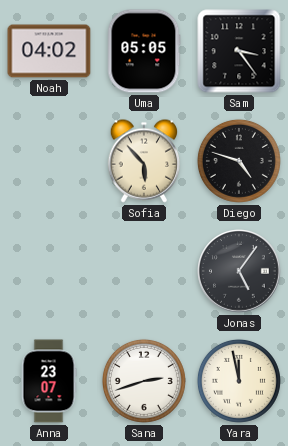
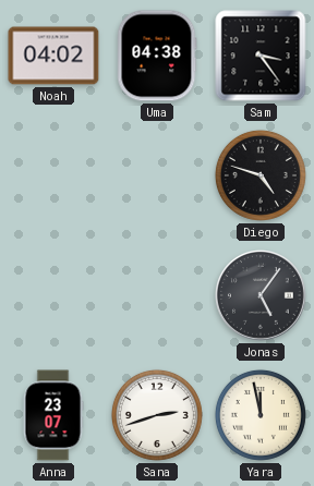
Uma: 05:05 -> 04:38 (157, 56)
Sofia: 5:53 -> none (144, 161)
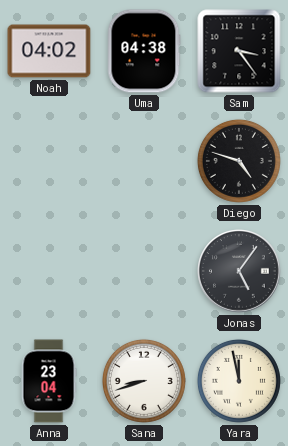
Anna: 23:07 -> 23:04 (49, 381)
Sana: 2:42 -> 8:42 (144, 381)
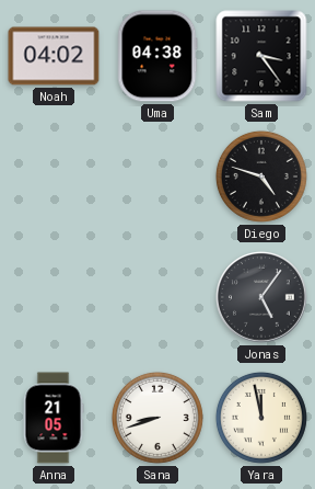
Anna: 23:04 -> 21:05 (54, 418)
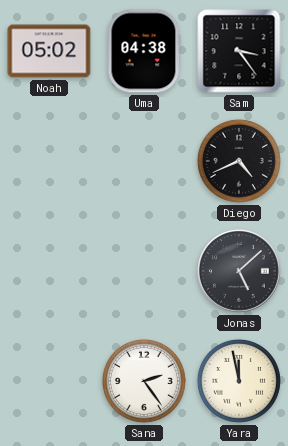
Noah: 04:02 -> 05:02 (49, 51)
Diego: 4:48 -> 4:41 (239, 161)
Jonas: 5:06 -> 5:08 (240, 272)
Anna: 21:05 -> none (54, 418)
Sana: 8:42 -> 2:24 (144, 381)
